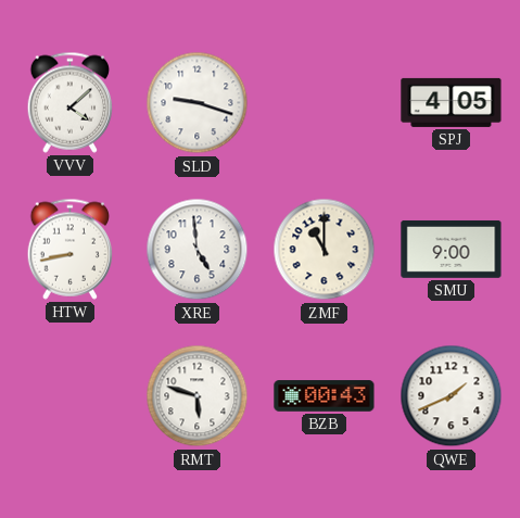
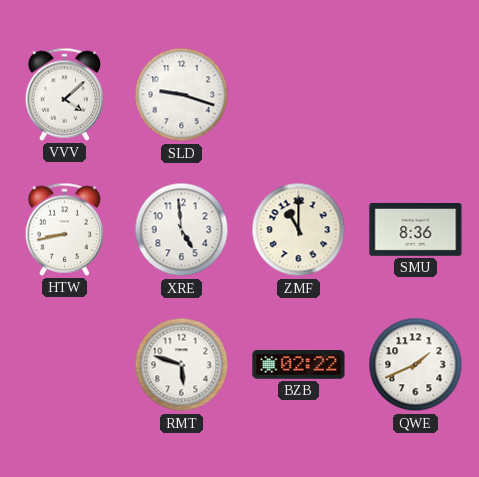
SPJ: 4:05 -> none (452, 102)
SMU: 9:00 -> 8:36 (416, 229)
BZB: 00:43 -> 02:22 (299, 365)
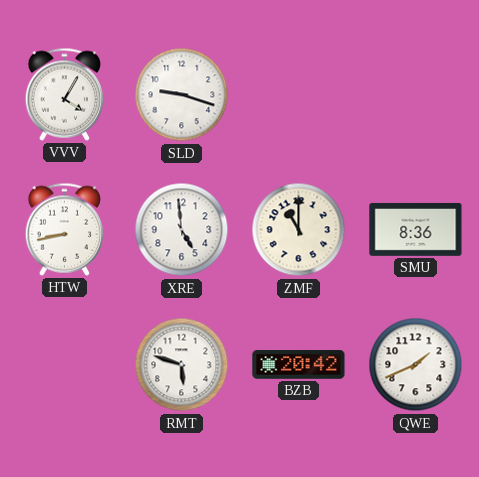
VVV: 4:08 -> 4:05 (65, 94)
BZB: 02:22 -> 20:42 (299, 365)
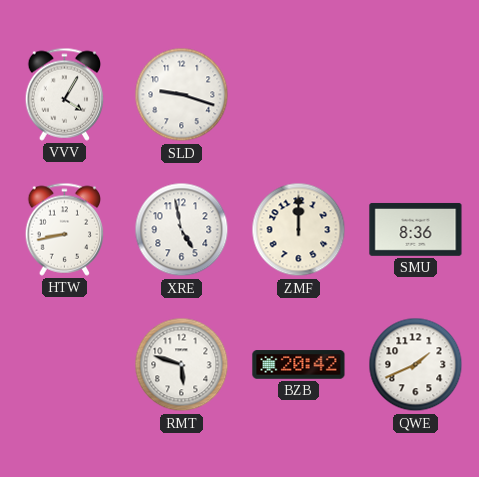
XRE: 4:59 -> 4:58 (182, 230)
ZMF: 11:00 -> 12:00 (299, 230)
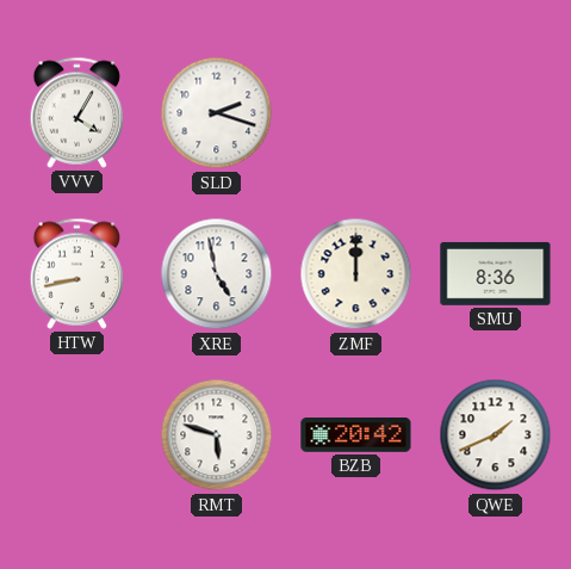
SLD: 9:18 -> 2:18 (217, 113)
